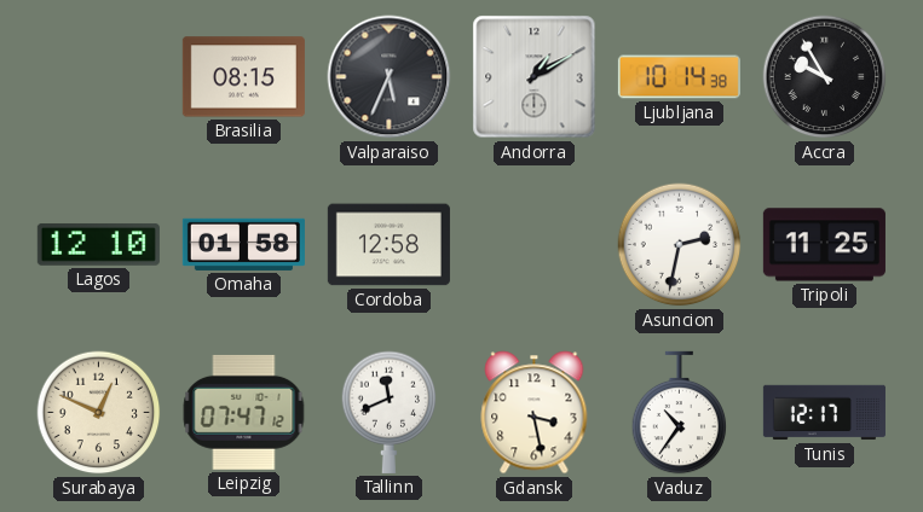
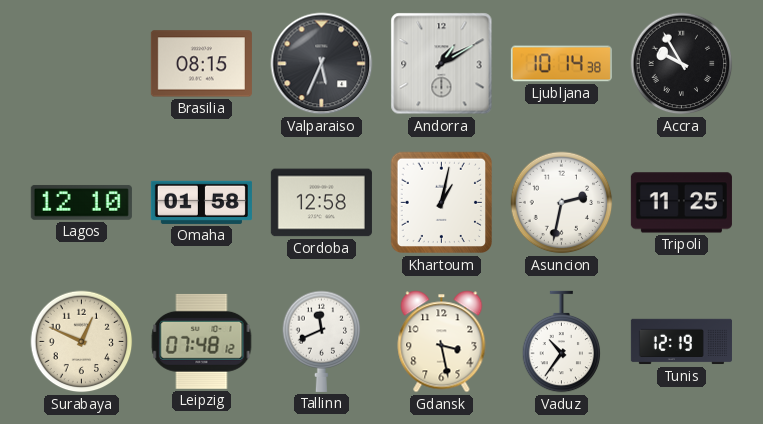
Khartoum: none -> 1:02 (442, 203)
Leipzig: 07:47 -> 07:48 (202, 341)
Tunis: 12:17 -> 12:19 (681, 342)
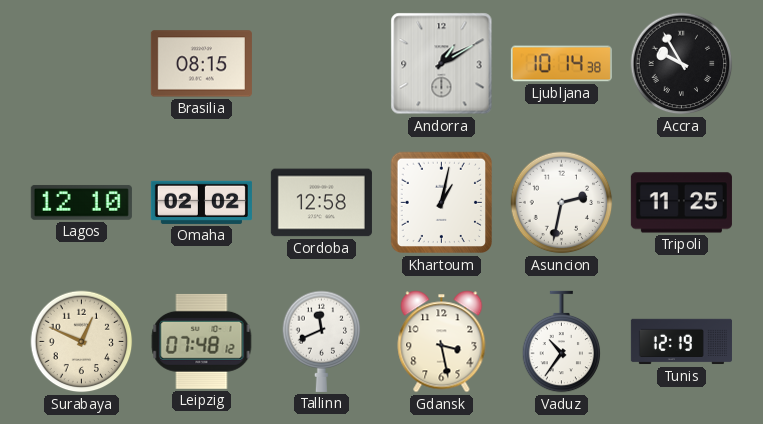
Valparaiso: 5:34 -> none (322, 64)
Omaha: 01:58 -> 02:02 (201, 202)
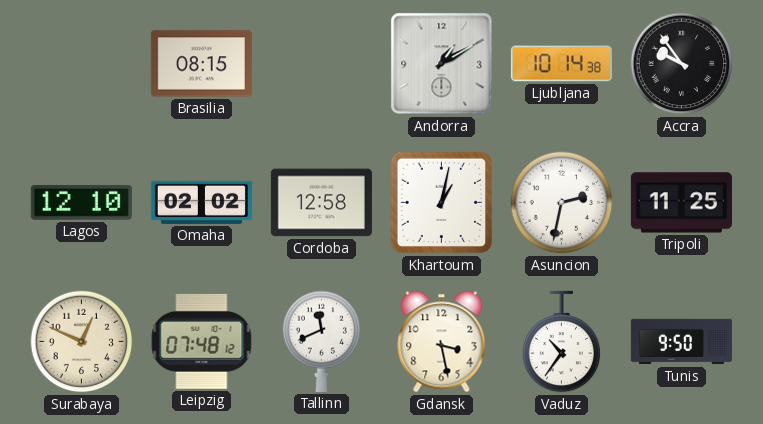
Accra: 9:55 -> 9:54 (682, 64)
Tunis: 12:19 -> 9:50 (681, 342)
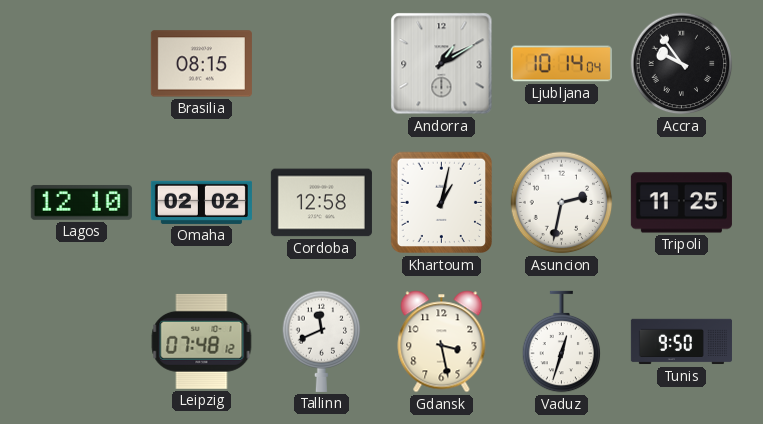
Ljubljana: 10:14:38 -> 10:14:04 (561, 64)
Surabaya: 12:49 -> none (82, 342)
Vaduz: 10:36 -> 12:33 (562, 342)
